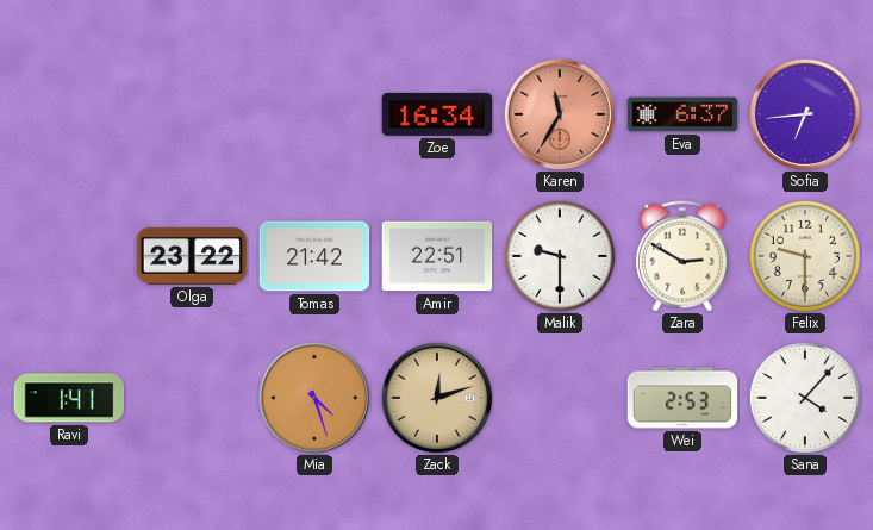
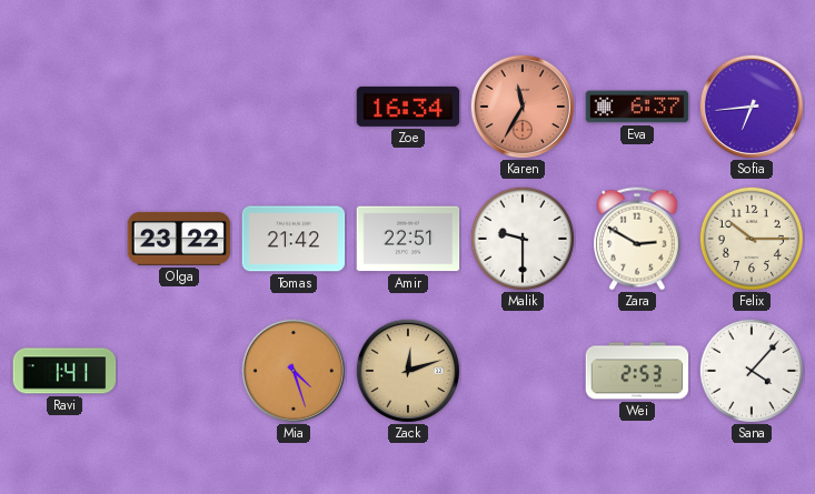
Felix: 9:30 -> 10:15 (752, 239)
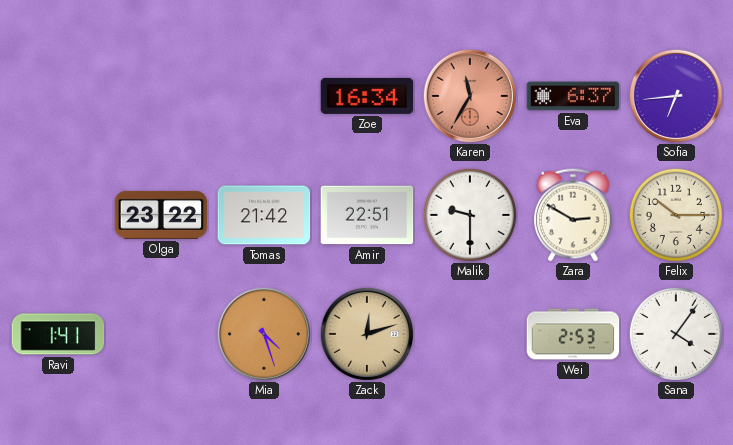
Sana: 4:07 -> 4:06 (676, 334)
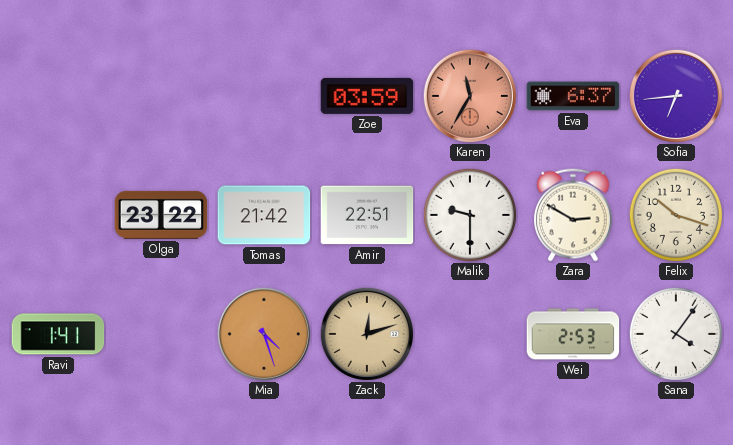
Zoe: 16:34 -> 03:59 (367, 96)
Felix: 10:15 -> 10:18 (676, 215)
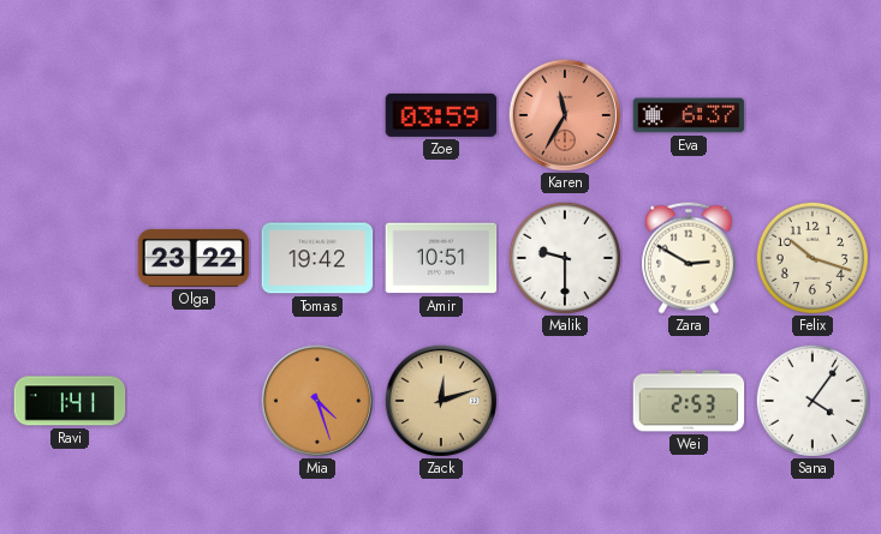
Sofia: 6:44 -> none (675, 95)
Tomas: 21:42 -> 19:42 (317, 258)
Amir: 22:51 -> 10:51 (441, 258)
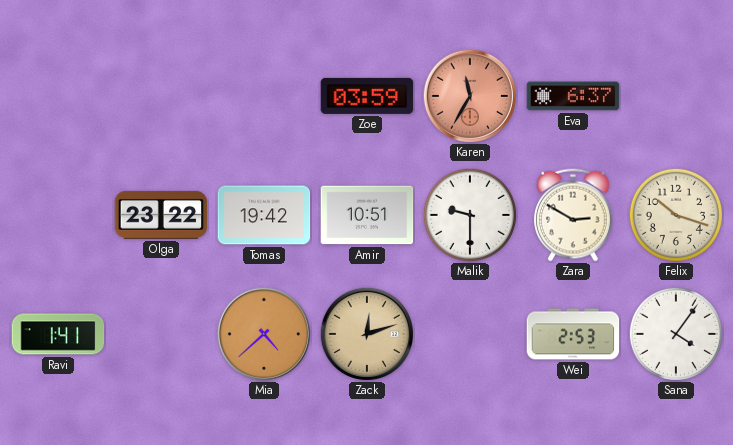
Mia: 4:27 -> 4:38 (263, 333)
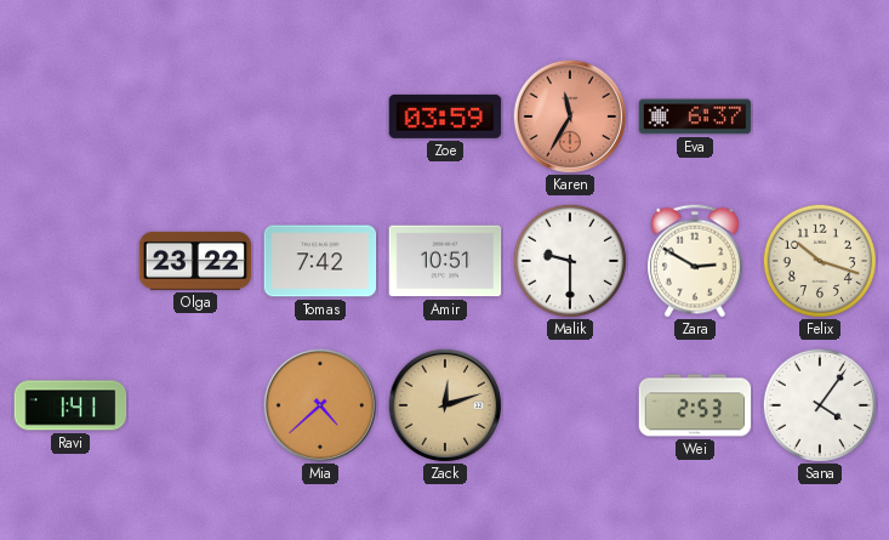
Tomas: 19:42 -> 7:42 (320, 261)
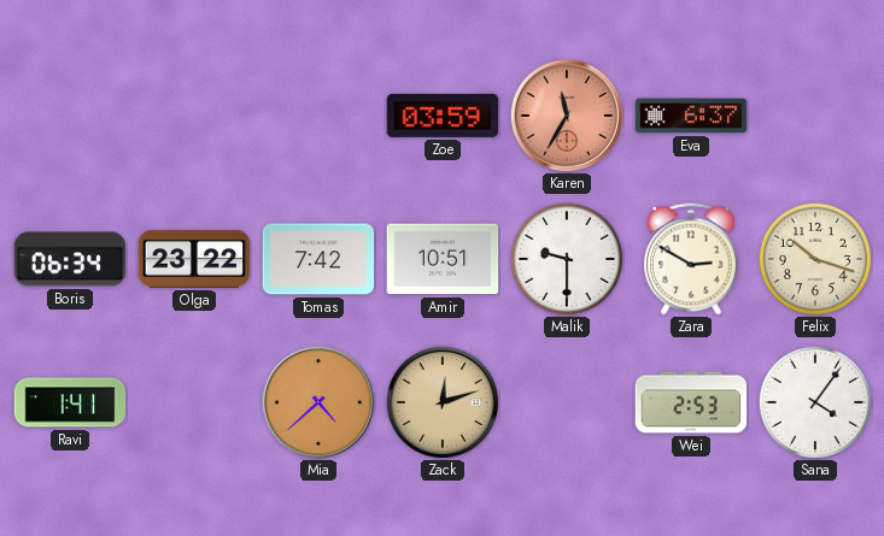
Boris: none -> 06:34 (70, 259)
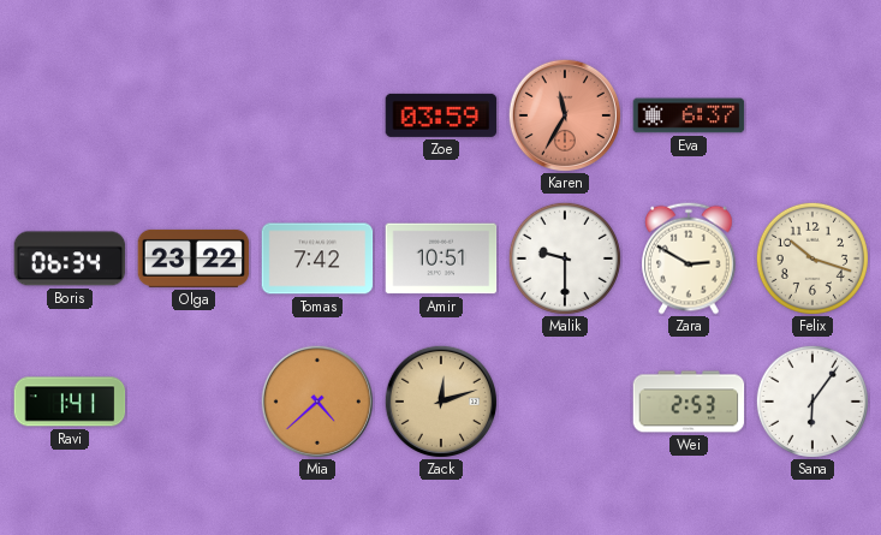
Sana: 4:06 -> 6:06 (812, 402)
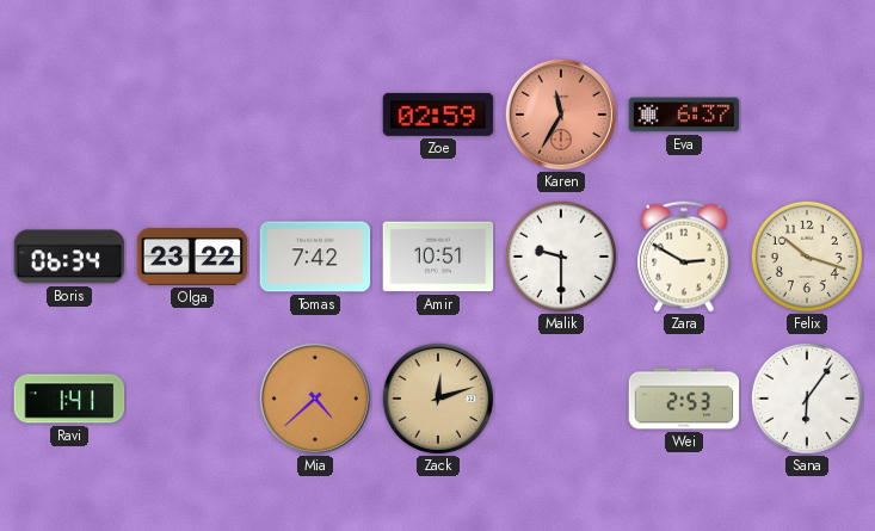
Zoe: 03:59 -> 02:59 (438, 115)
